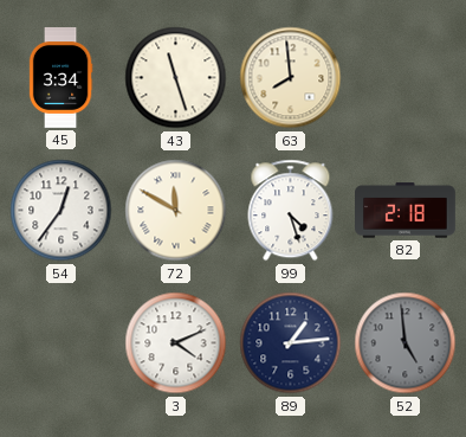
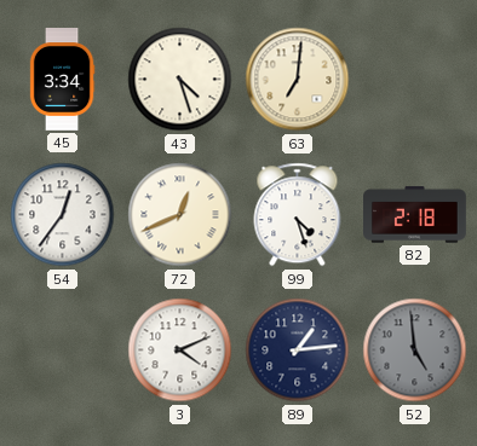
43: 11:27 -> 4:27 (180, 80)
63: 7:59 -> 7:01 (298, 80)
72: 11:50 -> 12:41 (180, 215)
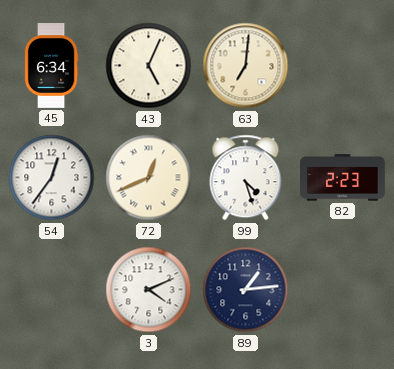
45: 3:34 -> 6:34 (51, 66)
43: 4:27 -> 5:04 (149, 66)
82: 2:18 -> 2:23 (343, 178)
52: 4:59 -> none (415, 351)
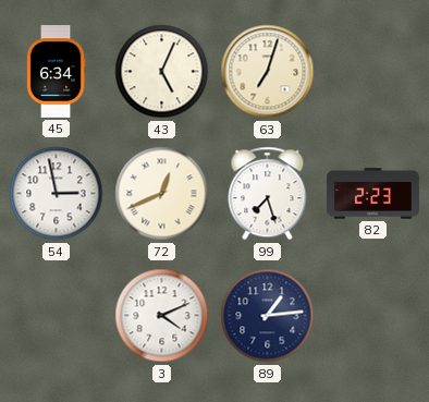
63: 7:01 -> 7:03 (268, 72)
54: 12:36 -> 2:58 (57, 194)
99: 4:27 -> 7:27 (268, 194)
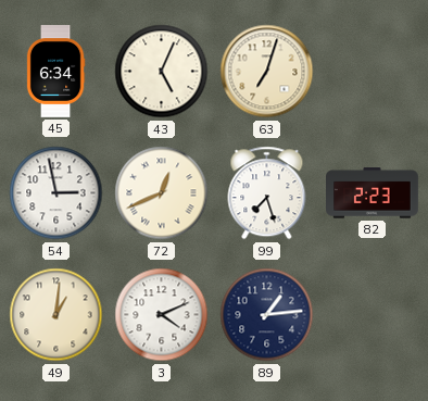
49: none -> 1:01 (56, 315)
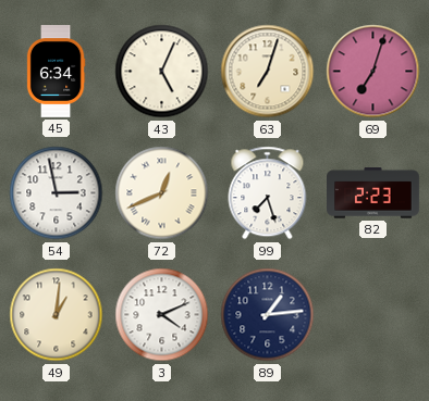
69: none -> 7:03 (373, 72)
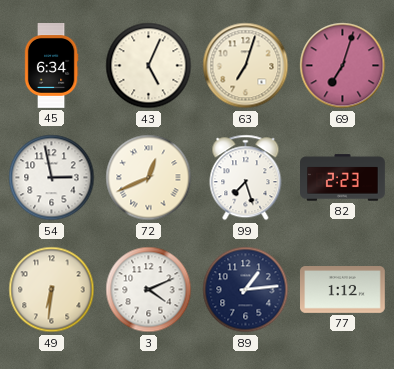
49: 1:01 -> 6:31 (52, 290)
77: none -> 1:12 (343, 290)
